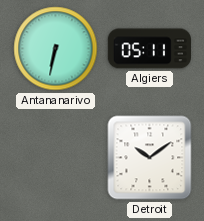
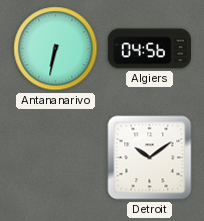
Algiers: 05:11 -> 04:56 (149, 49)
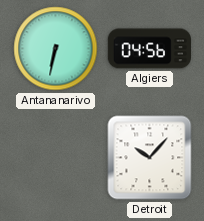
Detroit: 10:09 -> 10:07 (150, 158)
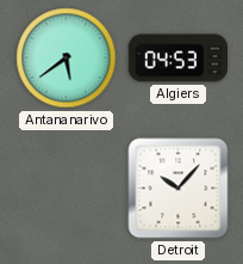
Antananarivo: 6:32 -> 5:39 (67, 59)
Algiers: 04:56 -> 04:53 (177, 59)
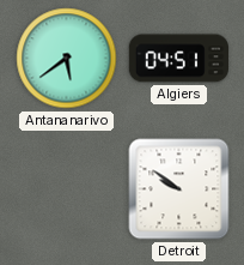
Algiers: 04:53 -> 04:51 (178, 59)
Detroit: 10:07 -> 9:51 (179, 189)
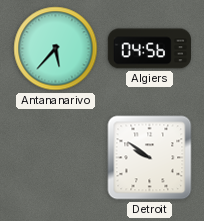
Antananarivo: 5:39 -> 5:37 (56, 49)
Algiers: 04:51 -> 04:56 (149, 49)
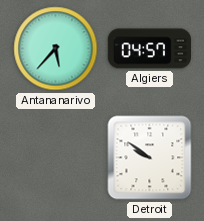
Algiers: 04:56 -> 04:57 (149, 49)
